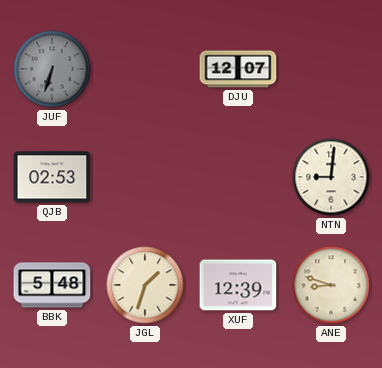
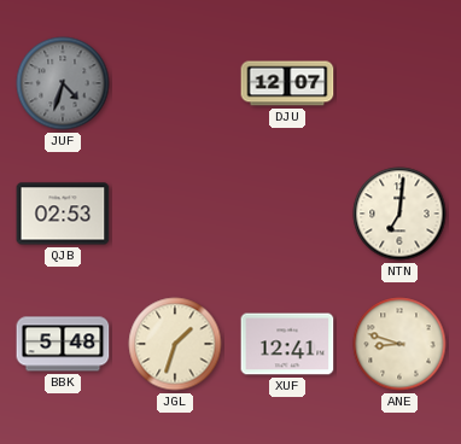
JUF: 6:33 -> 4:33 (63, 83)
NTN: 9:01 -> 7:01 (399, 214)
XUF: 12:39 -> 12:41 (287, 344)
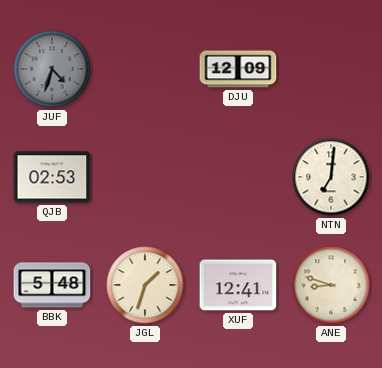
DJU: 12:07 -> 12:09 (238, 69)
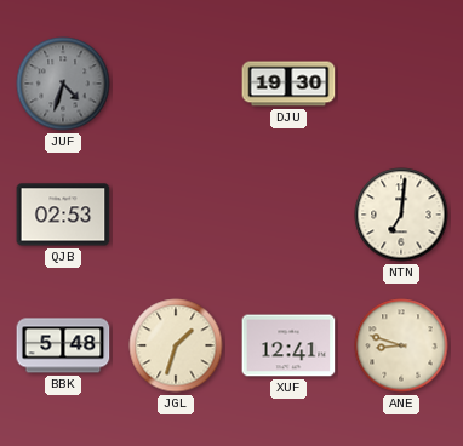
DJU: 12:09 -> 19:30 (288, 84)
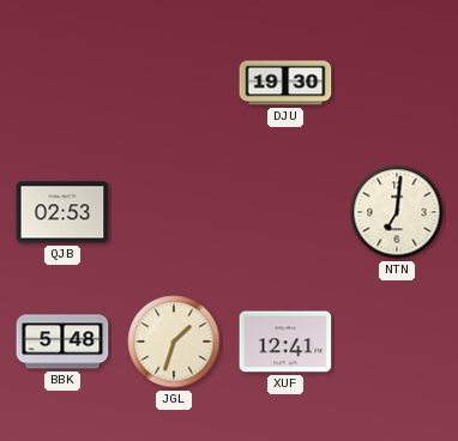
JUF: 4:33 -> none (63, 84)
ANE: 8:48 -> none (401, 345)
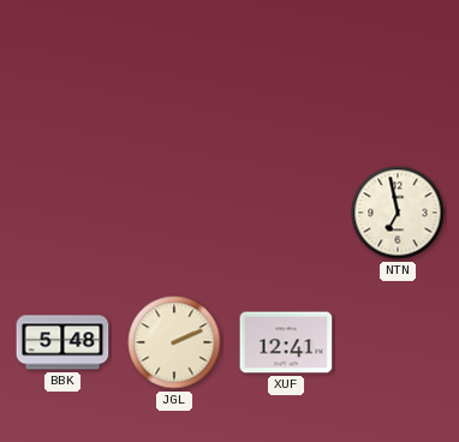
DJU: 19:30 -> none (285, 83)
QJB: 02:53 -> none (62, 212)
NTN: 7:01 -> 6:58 (398, 213)
JGL: 1:33 -> 2:11 (174, 342)
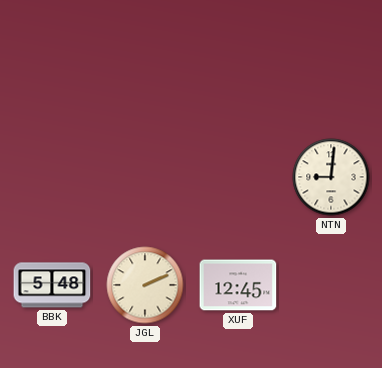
NTN: 6:58 -> 9:01 (331, 177)
XUF: 12:41 -> 12:45 (238, 285)
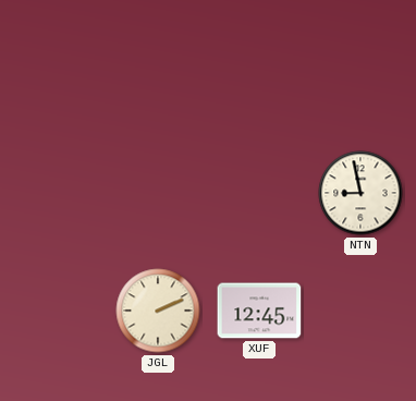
NTN: 9:01 -> 8:58 (360, 193)
BBK: 5:48 -> none (52, 285)
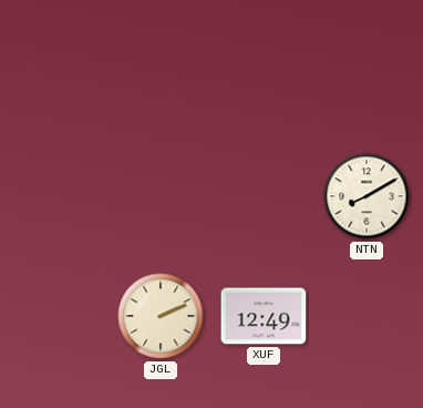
NTN: 8:58 -> 8:10 (367, 196)
XUF: 12:45 -> 12:49 (264, 316)
